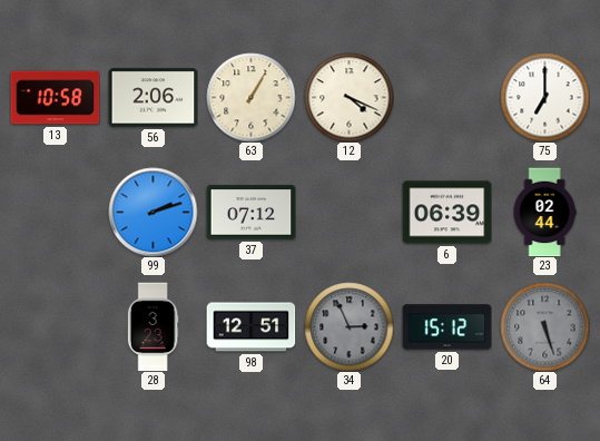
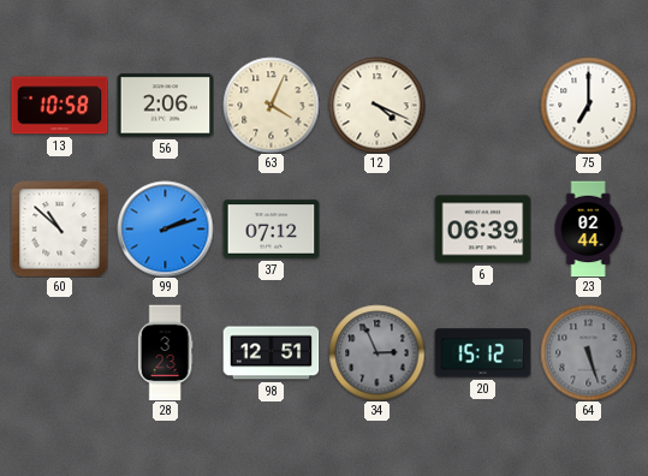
63: 1:05 -> 4:04 (271, 105)
60: none -> 10:52 (59, 228)
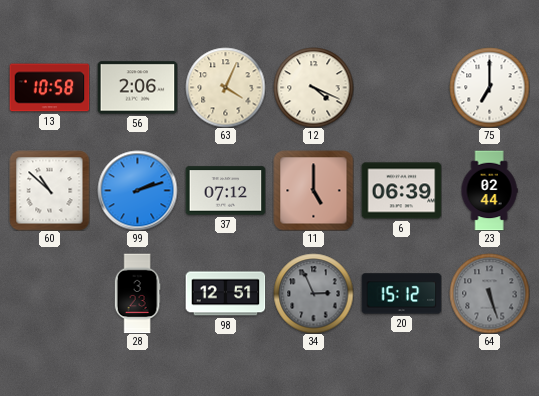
11: none -> 5:00 (313, 190)
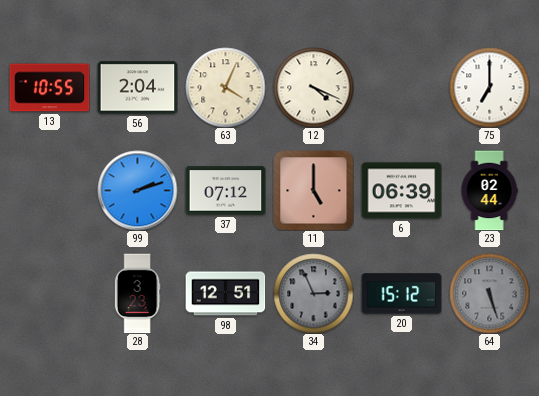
13: 10:58 -> 10:55 (49, 88)
56: 2:06 -> 2:04 (137, 88)
60: 10:52 -> none (49, 190)
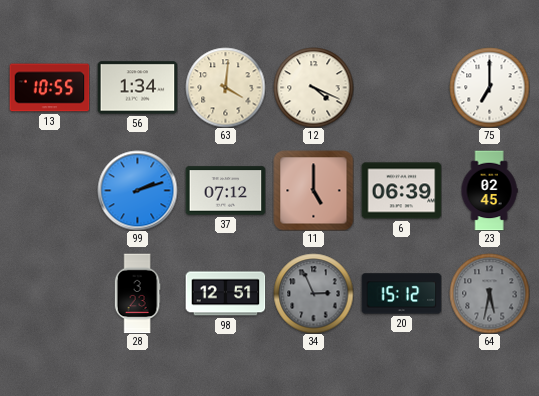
56: 2:04 -> 1:34 (137, 88)
63: 4:04 -> 4:01 (225, 87)
23: 02:44 -> 02:45 (489, 190)
64: 5:27 -> 5:32 (489, 293)
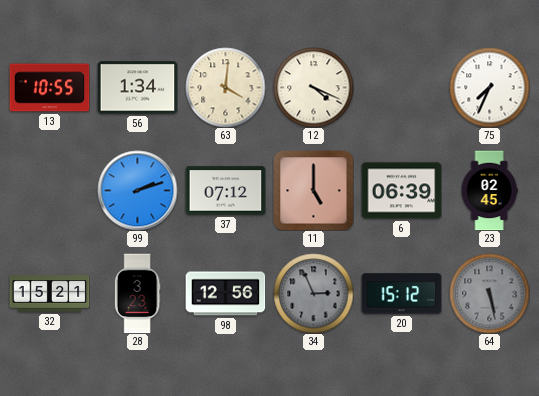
75: 7:00 -> 7:34 (489, 87)
32: none -> 15:21 (49, 294)
98: 12:51 -> 12:56 (225, 294)
64: 5:32 -> 5:28 (489, 293)
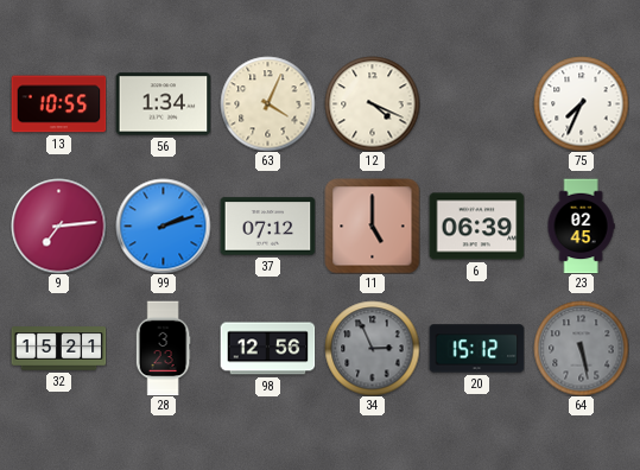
63: 4:01 -> 4:04 (267, 103)
9: none -> 7:14 (58, 226)
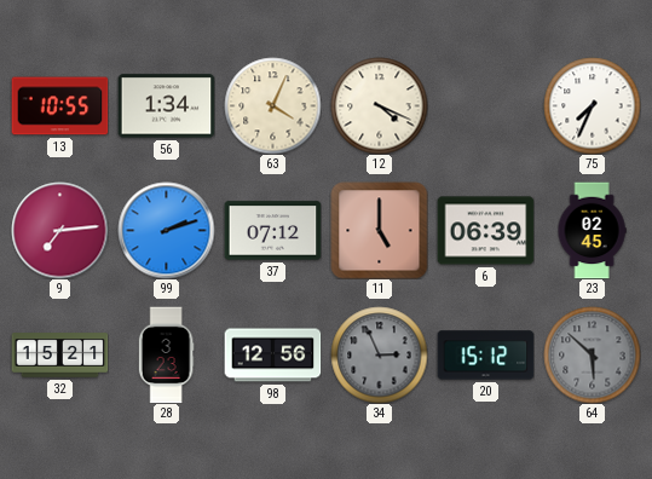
64: 5:28 -> 5:52 (592, 354)
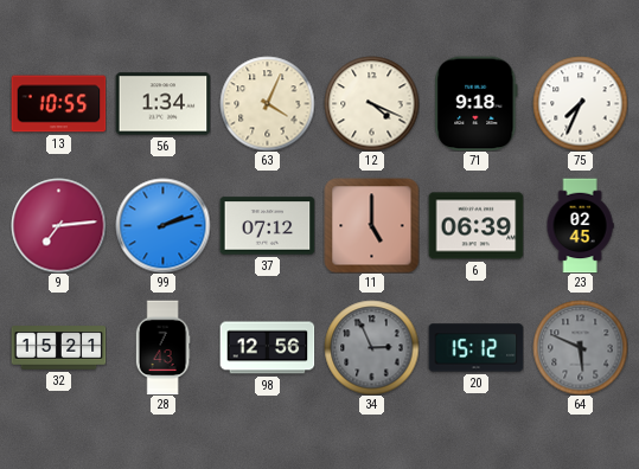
71: none -> 9:18 (477, 103)
28: 3:23 -> 7:43 (162, 347)
64: 5:52 -> 5:49 (580, 347)
